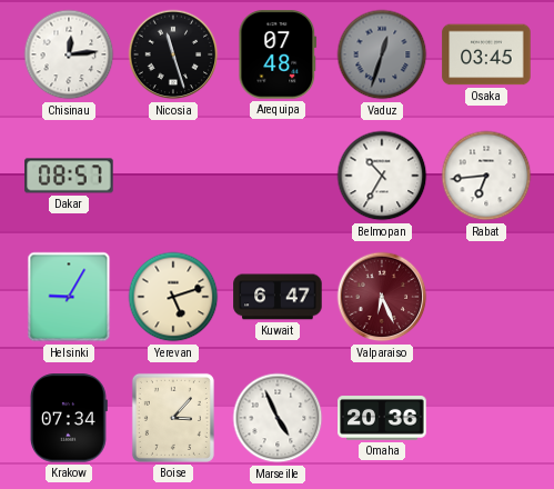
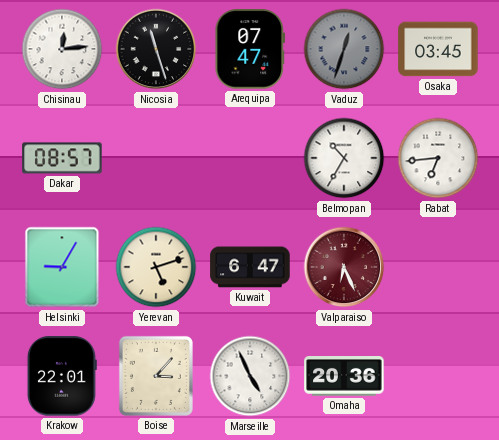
Arequipa: 07:48 -> 07:47 (250, 49)
Krakow: 07:34 -> 22:01 (62, 376)
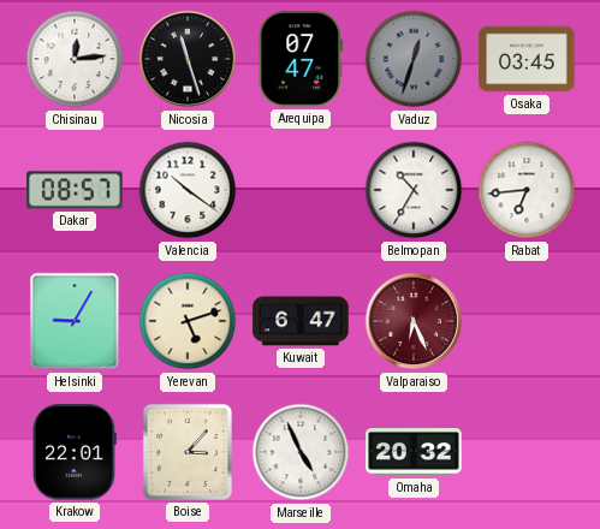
Valencia: none -> 10:21 (188, 190)
Omaha: 20:36 -> 20:32 (414, 453)
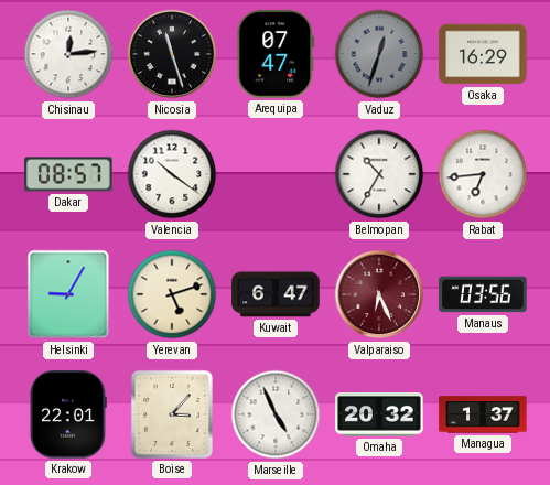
Osaka: 03:45 -> 16:29 (483, 54)
Manaus: none -> 03:56 (483, 294)
Managua: none -> 1:37 (483, 414)
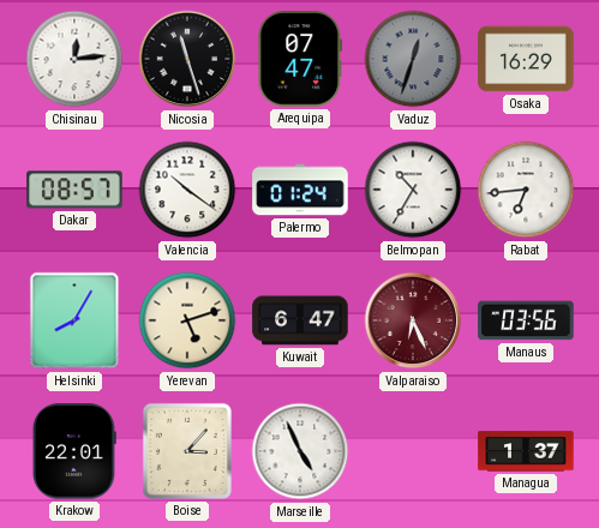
Palermo: none -> 01:24 (300, 190)
Helsinki: 9:05 -> 8:05 (74, 320)
Omaha: 20:32 -> none (379, 416)
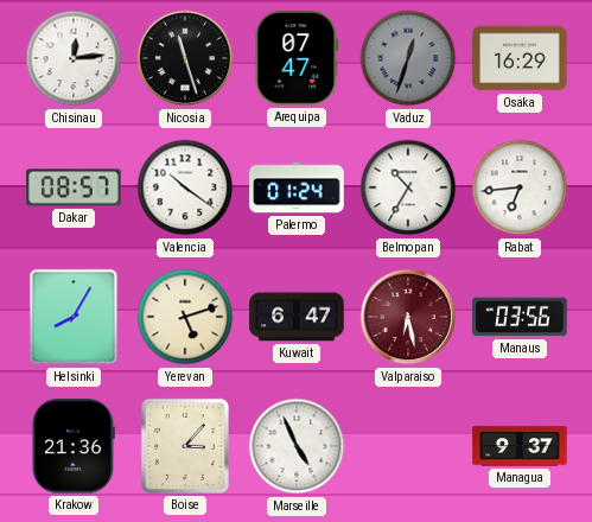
Valparaiso: 6:26 -> 6:28 (408, 317)
Krakow: 22:01 -> 21:36 (74, 446)
Managua: 1:37 -> 9:37 (520, 446)
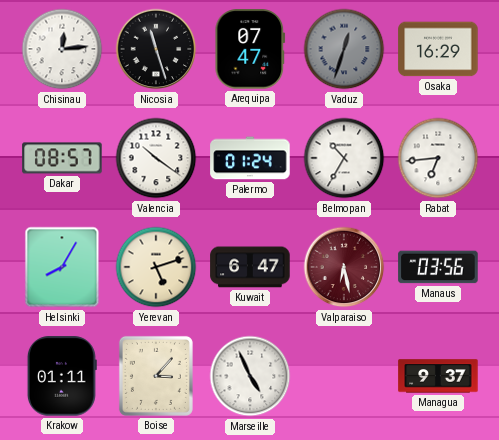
Krakow: 21:36 -> 01:11 (62, 376)
